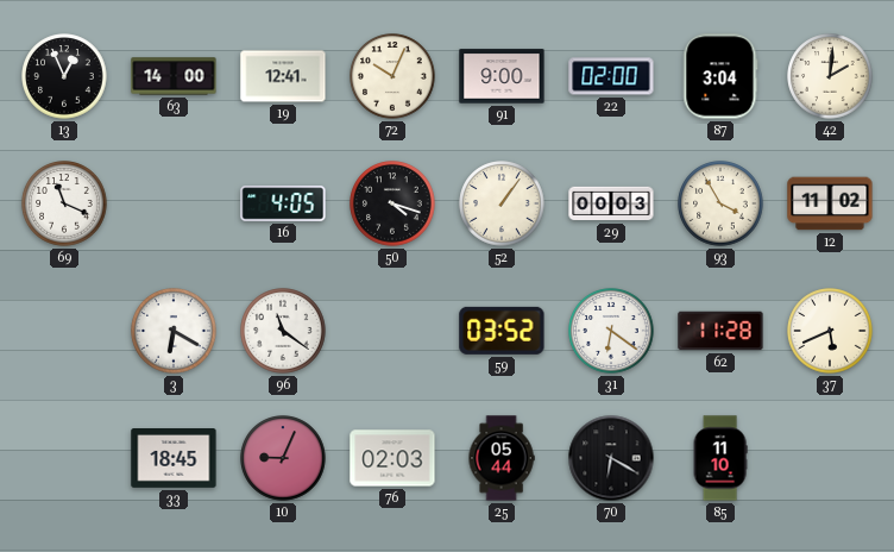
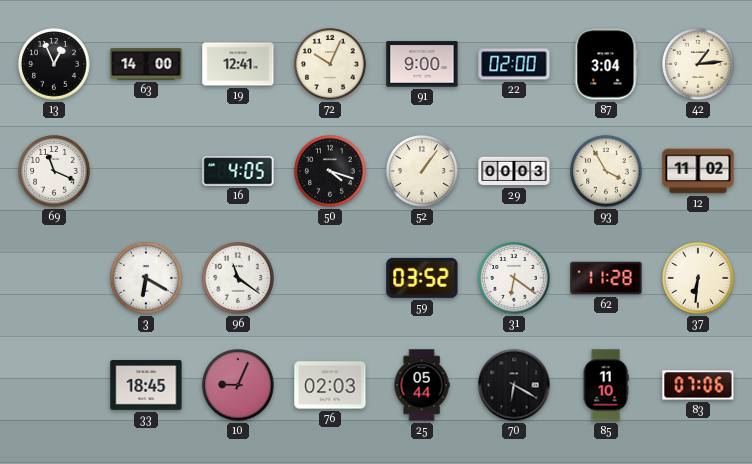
42: 2:01 -> 1:14 (698, 64)
37: 5:41 -> 6:31 (698, 278)
83: none -> 07:06 (698, 385)
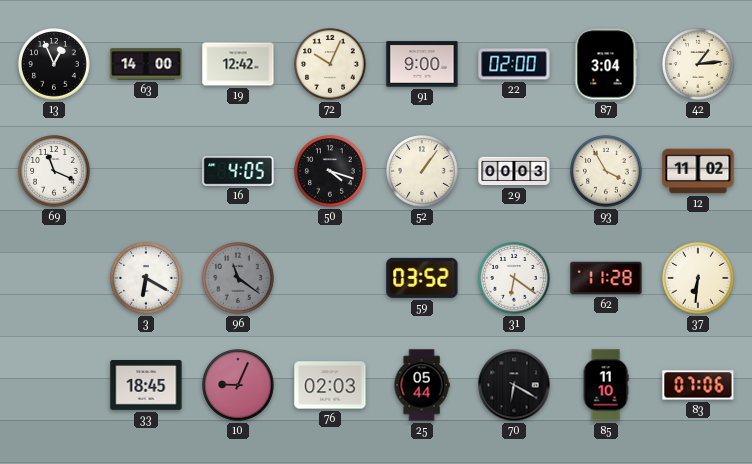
19: 12:41 -> 12:42 (238, 64)
96 dial: white -> grey (238, 278)
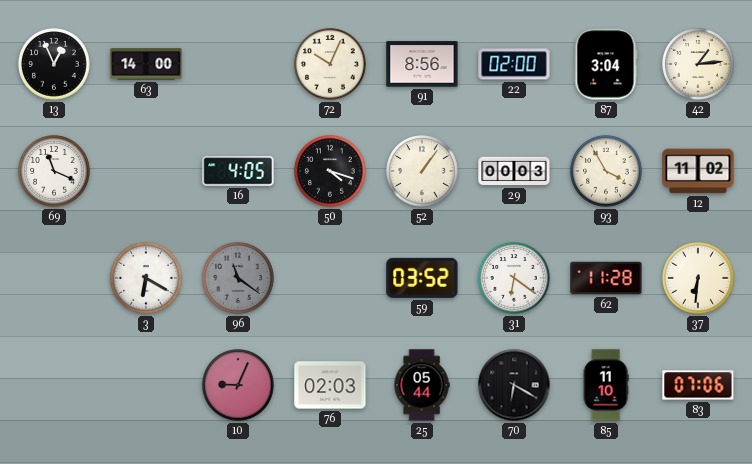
19: 12:42 -> none (238, 64)
91: 9:00 -> 8:56 (422, 64)
33: 18:45 -> none (146, 386)
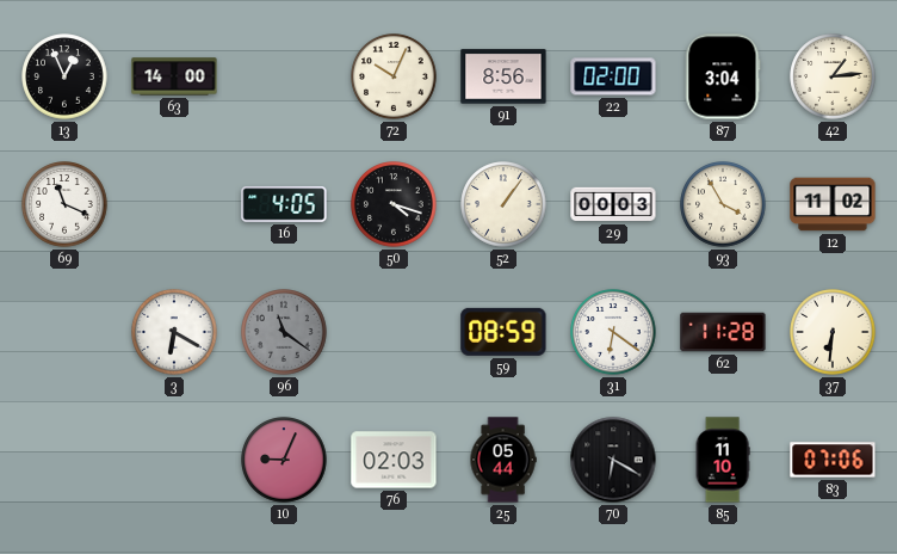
59: 03:52 -> 08:59 (503, 332)
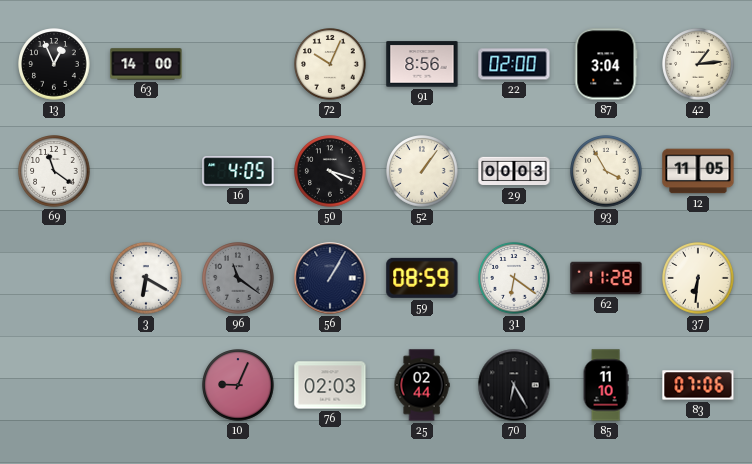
69: 11:19 -> 11:21 (54, 171)
12: 11:02 -> 11:05 (698, 171)
56: none -> 1:05 (330, 278)
25: 05:44 -> 02:44 (422, 385)
70: 6:20 -> 6:25 (514, 385)
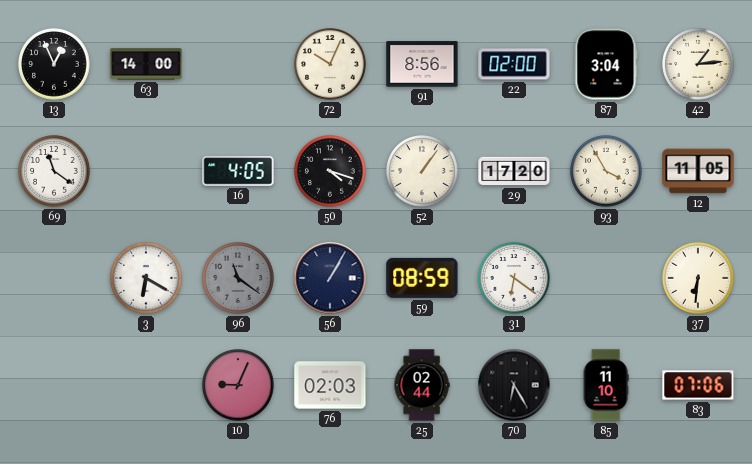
29: 00:03 -> 17:20 (514, 171)
62: 11:28 -> none (606, 278)
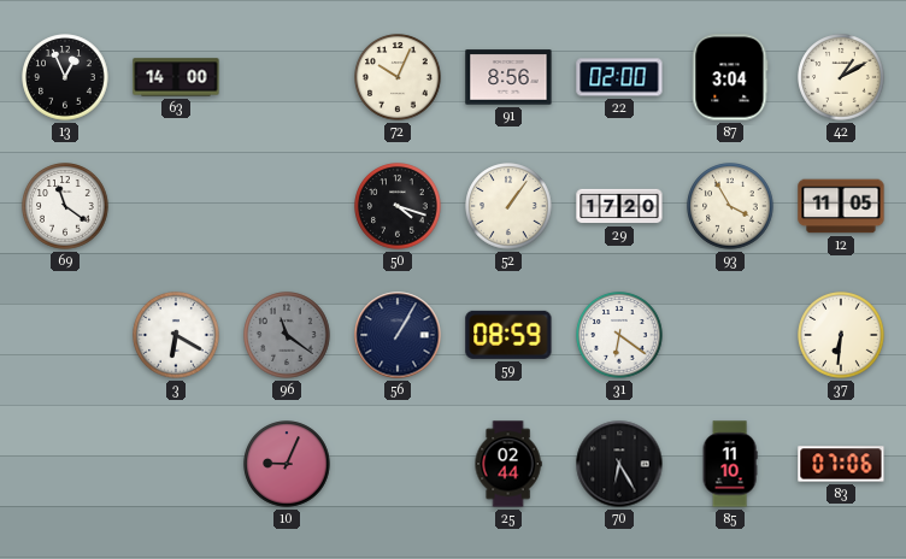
42: 1:14 -> 1:10 (841, 77)
16: 4:05 -> none (238, 171)
76: 02:03 -> none (330, 385)
